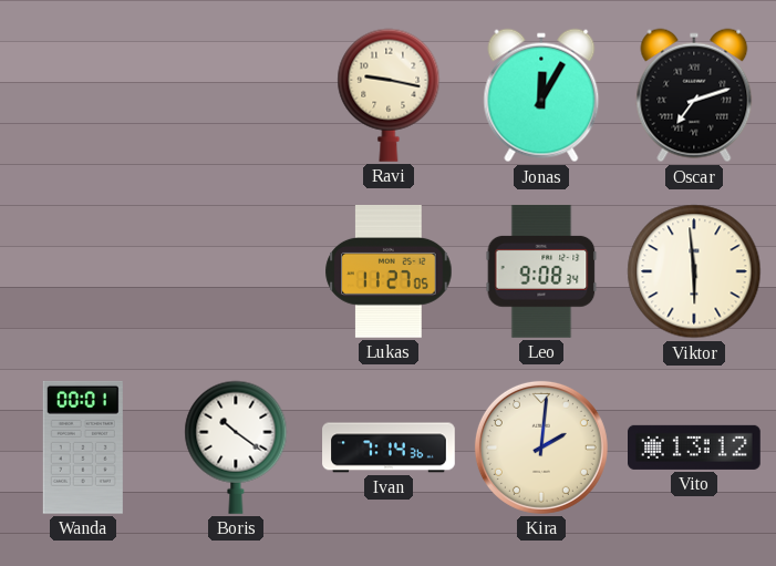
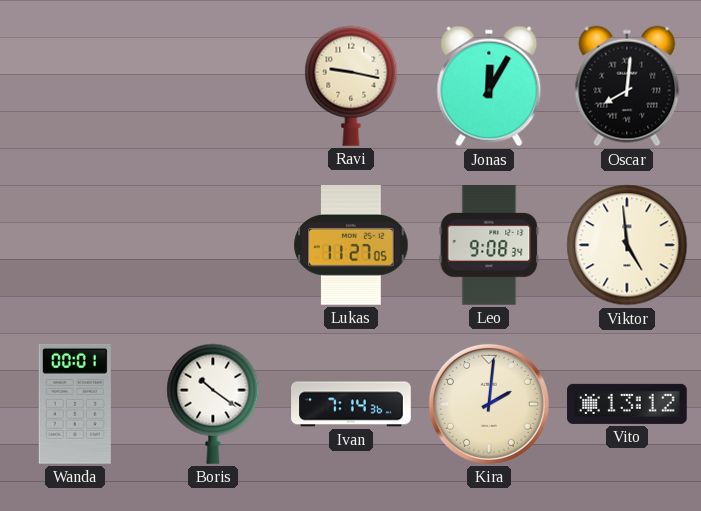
Oscar: 7:12 -> 8:01 (627, 86)
Viktor: 5:59 -> 4:59 (627, 245)
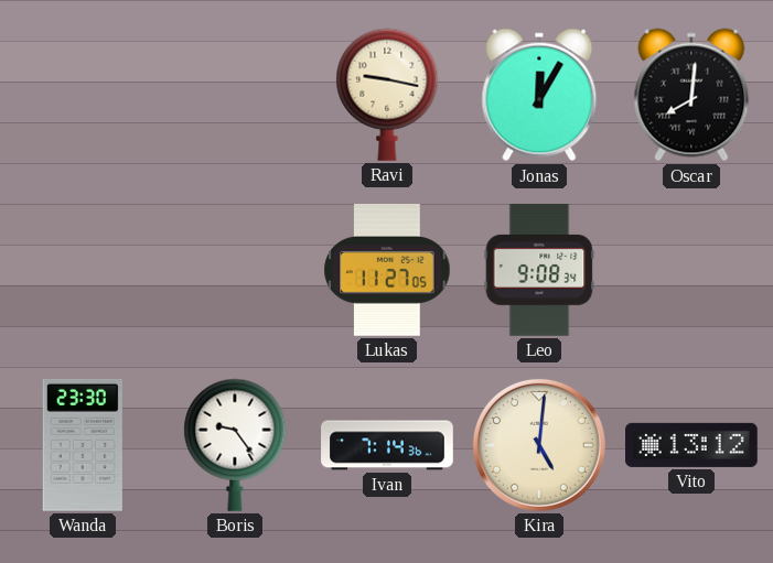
Viktor: 4:59 -> none (627, 245)
Wanda: 00:01 -> 23:30 (83, 445)
Boris: 10:21 -> 9:24 (235, 445)
Kira: 2:01 -> 5:01 (539, 445)
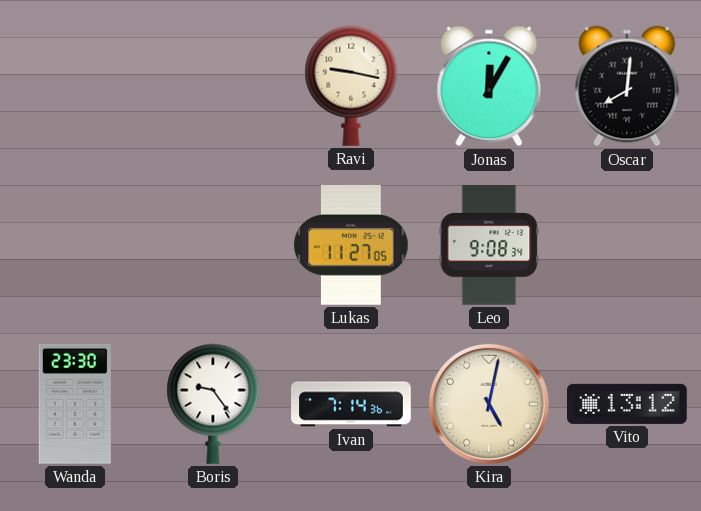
Kira: 5:01 -> 5:02 (489, 404)
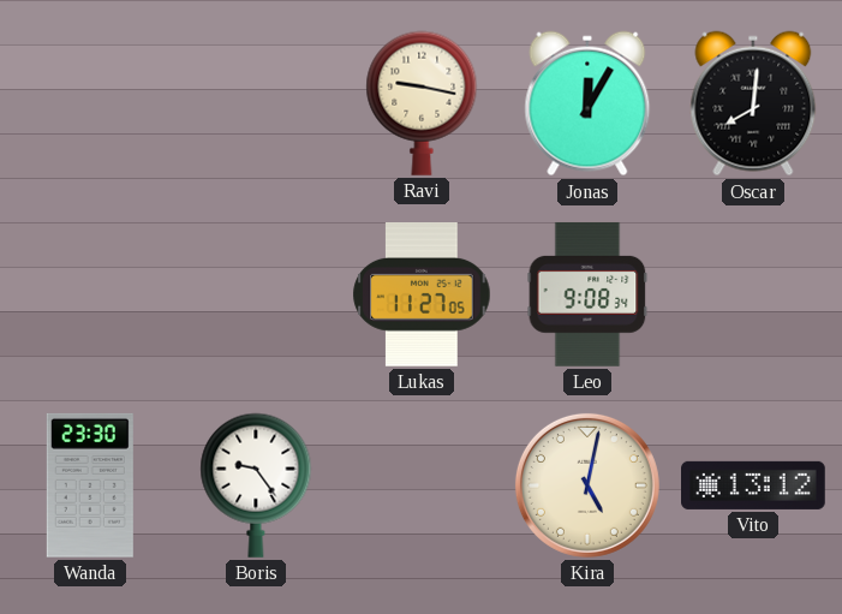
Ivan: 7:14 -> none (351, 404)
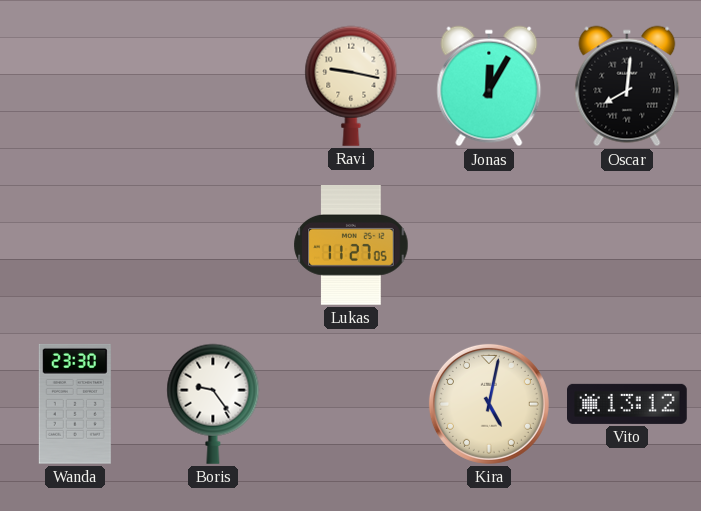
Leo: 9:08 -> none (587, 294)
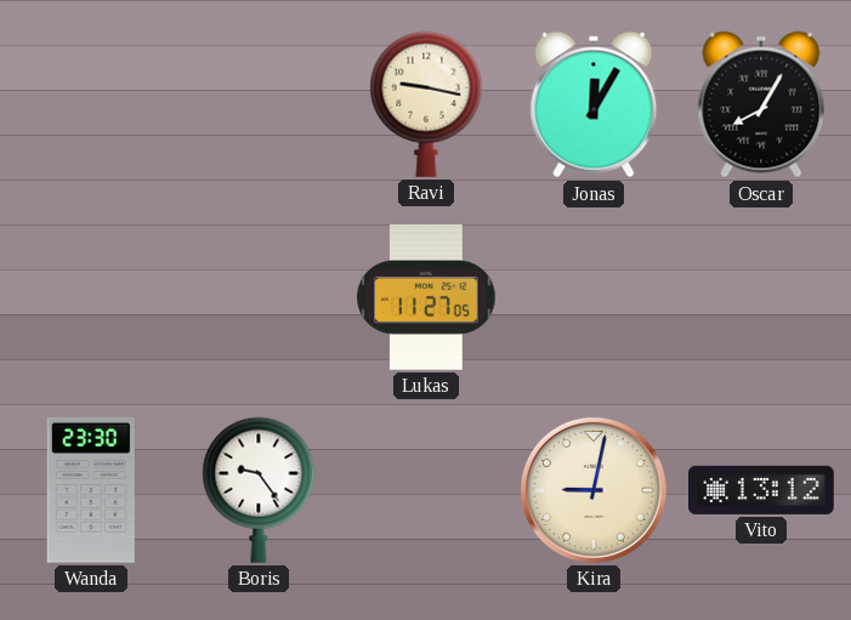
Oscar: 8:01 -> 8:05 (761, 104)
Kira: 5:02 -> 9:02 (594, 490)
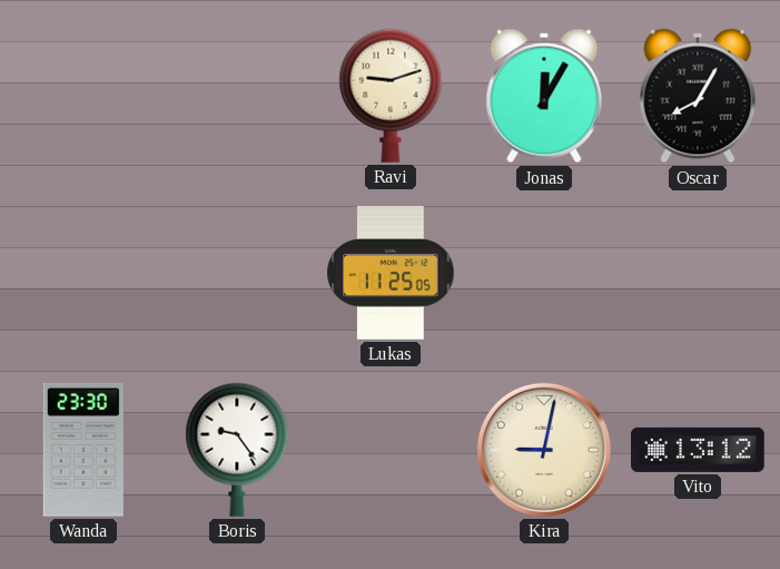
Ravi: 9:17 -> 9:12 (391, 96)
Lukas: 11:27 -> 11:25 (391, 274)
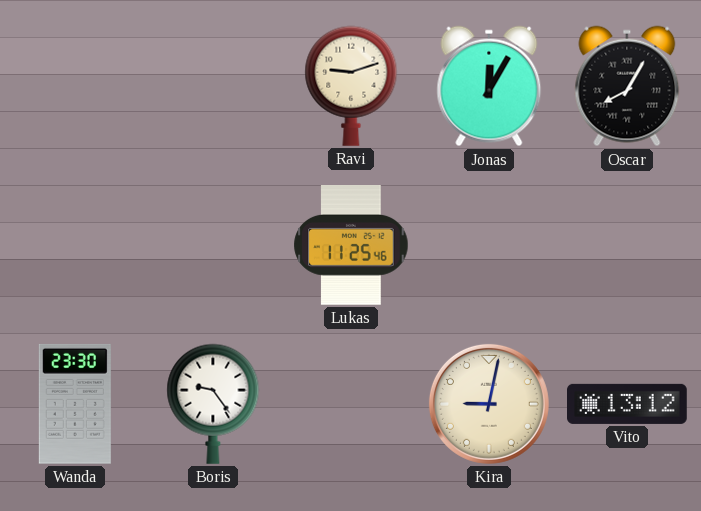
Lukas: 11:25:05 -> 11:25:46 (351, 246)
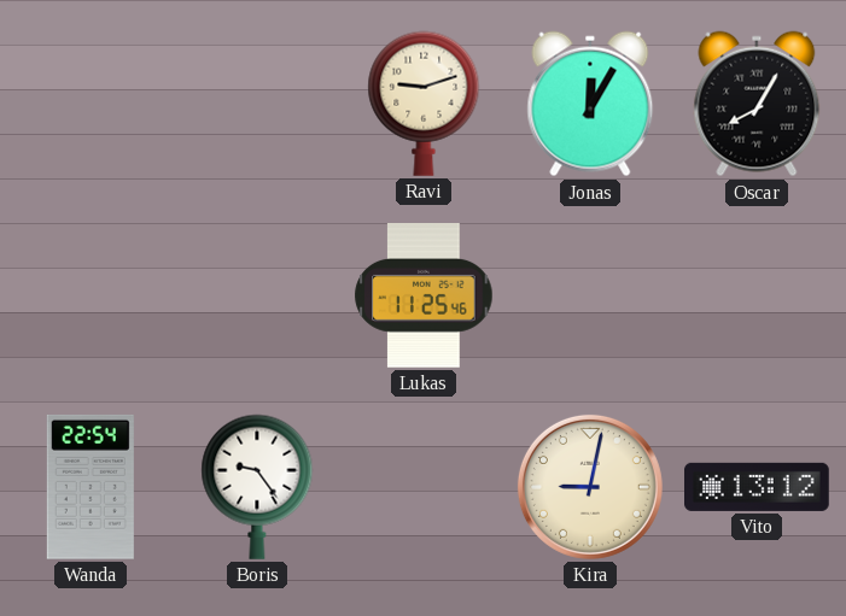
Wanda: 23:30 -> 22:54 (91, 487)
